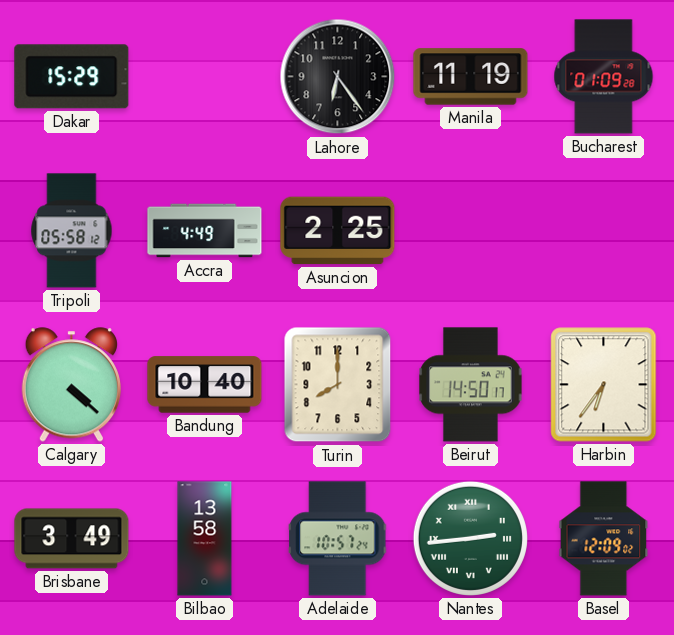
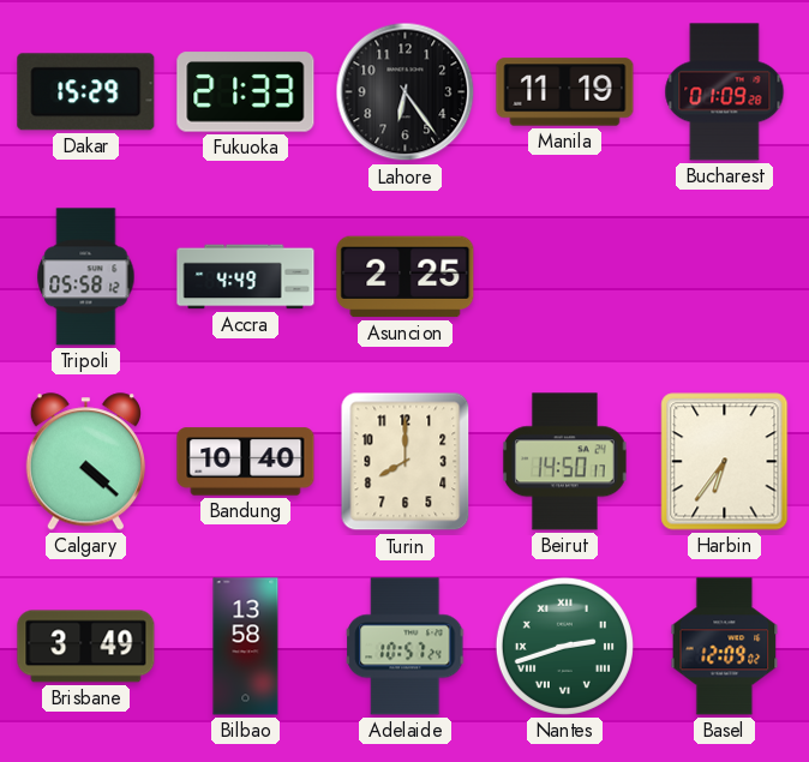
Fukuoka: none -> 21:33 (246, 92)
Nantes: 2:44 -> 2:42 (564, 646)
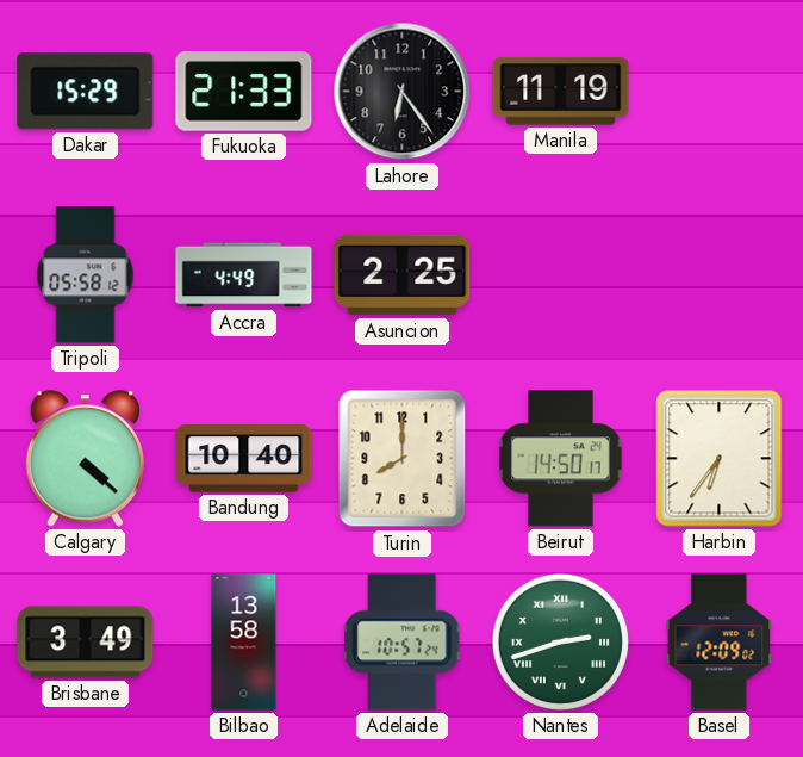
Bucharest: 01:09 -> none (725, 92)
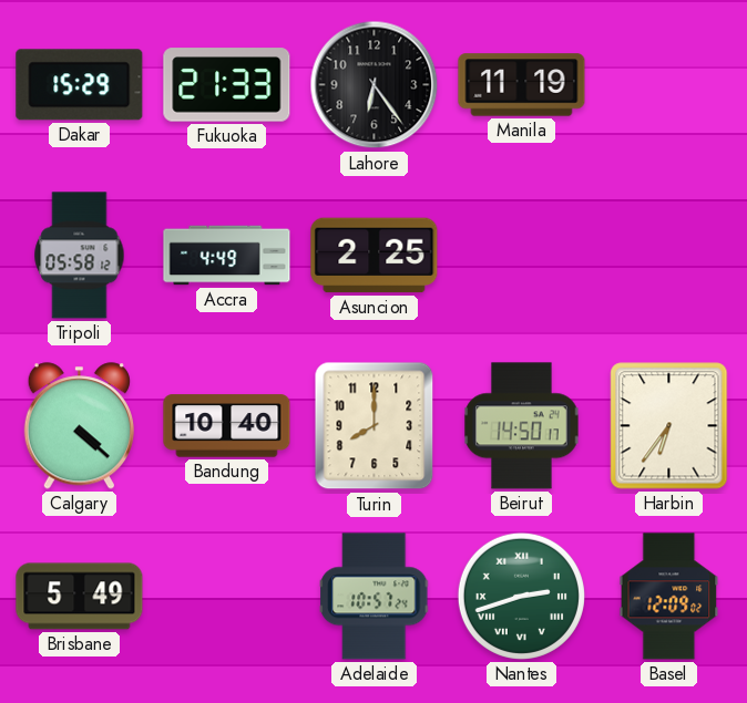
Brisbane: 3:49 -> 5:49 (80, 597)
Bilbao: 13:58 -> none (244, 643)
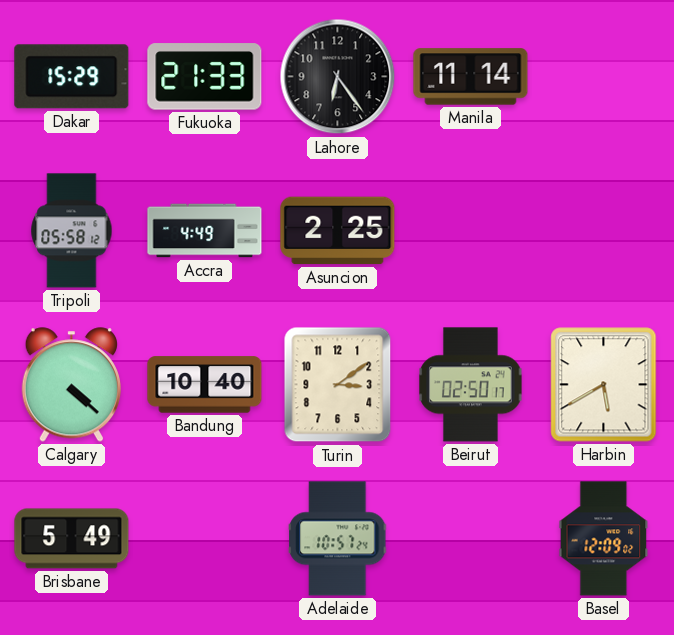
Manila: 11:19 -> 11:14 (471, 77)
Turin: 8:00 -> 3:09 (338, 385)
Beirut: 14:50 -> 02:50 (471, 385)
Harbin: 6:36 -> 5:40 (604, 385)
Nantes: 2:42 -> none (521, 596)
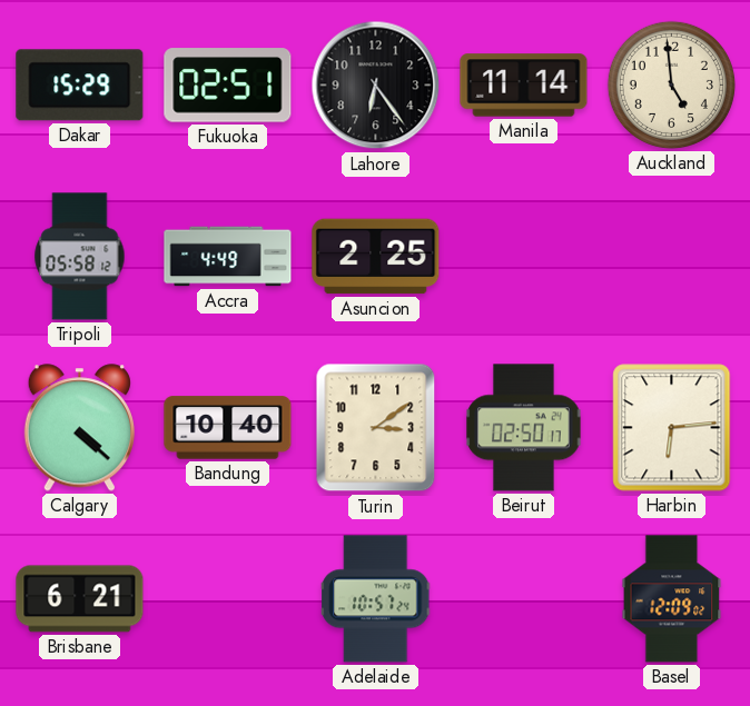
Fukuoka: 21:33 -> 02:51 (228, 86)
Auckland: none -> 4:59 (671, 84)
Harbin: 5:40 -> 6:14 (672, 428)
Brisbane: 5:49 -> 6:21 (80, 599)
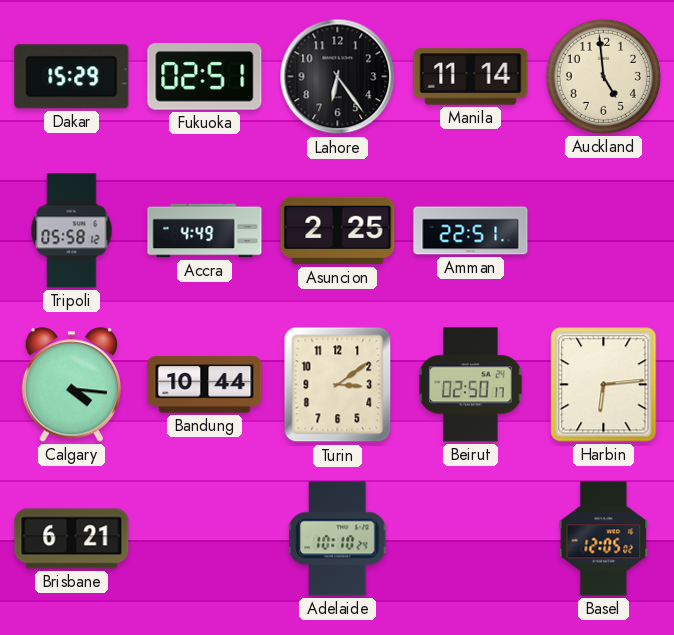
Amman: none -> 22:51 (471, 231)
Calgary: 4:22 -> 4:16 (71, 385)
Bandung: 10:40 -> 10:44 (205, 385)
Adelaide: 10:57 -> 10:10 (338, 539)
Basel: 12:09 -> 12:05 (604, 539)
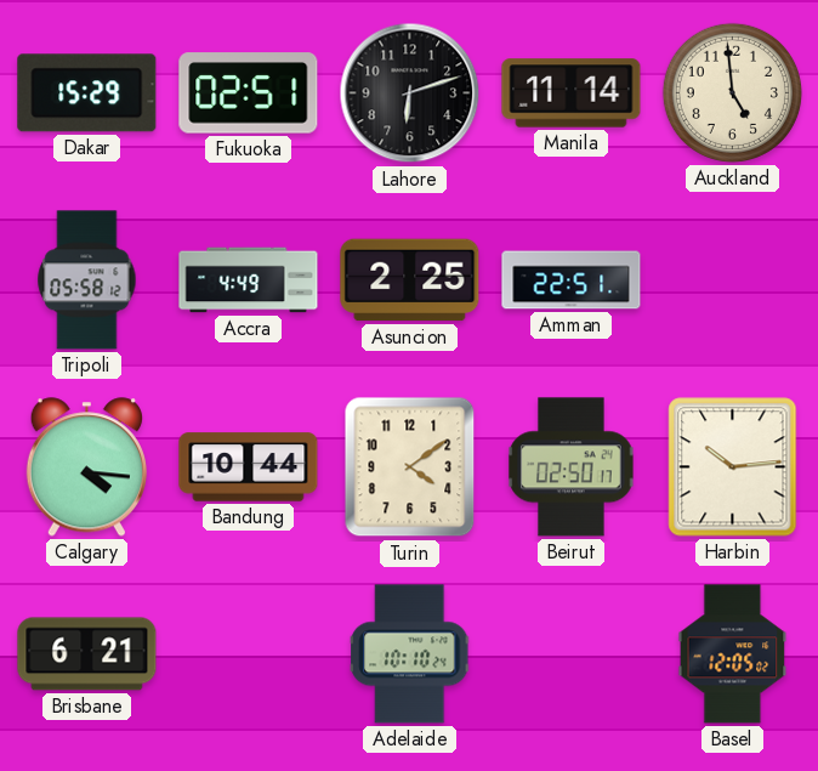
Lahore: 6:24 -> 6:12 (410, 93)
Turin: 3:09 -> 4:09 (410, 467)
Harbin: 6:14 -> 10:14 (733, 467)
